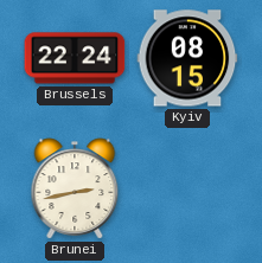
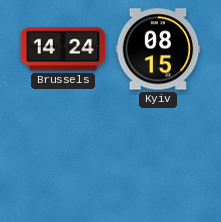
Brussels: 22:24 -> 14:24 (63, 49)
Brunei: 2:43 -> none (75, 188)
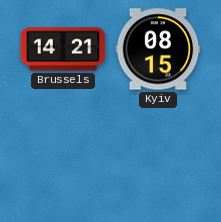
Brussels: 14:24 -> 14:21 (63, 49)
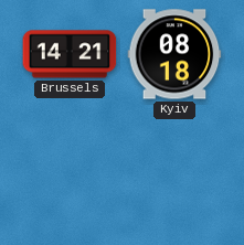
Kyiv: 08:15 -> 08:18 (174, 54)
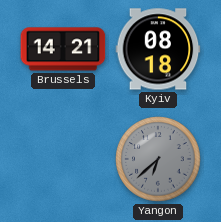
Yangon: none -> 6:38 (158, 159)
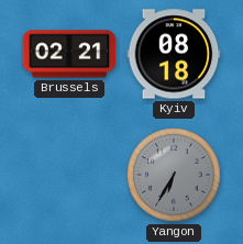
Brussels: 14:21 -> 02:21 (69, 54)
Yangon: 6:38 -> 6:35 (174, 175)
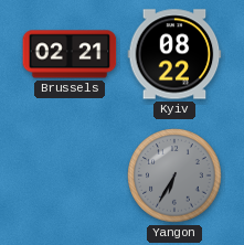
Kyiv: 08:18 -> 08:22 (174, 54)
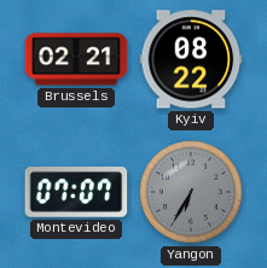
Montevideo: none -> 07:07 (76, 193)
